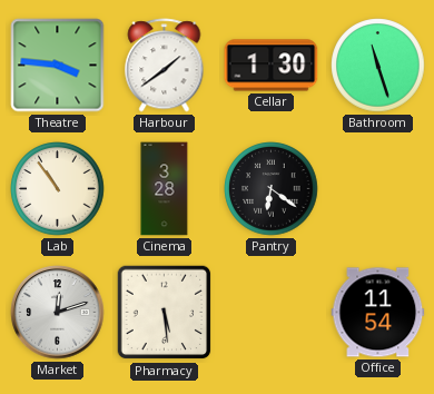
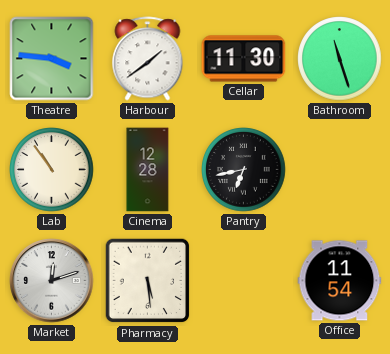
Cellar: 1:30 -> 11:30 (244, 59)
Cinema: 3:28 -> 12:28 (148, 170)
Pantry: 6:21 -> 6:43 (244, 170)
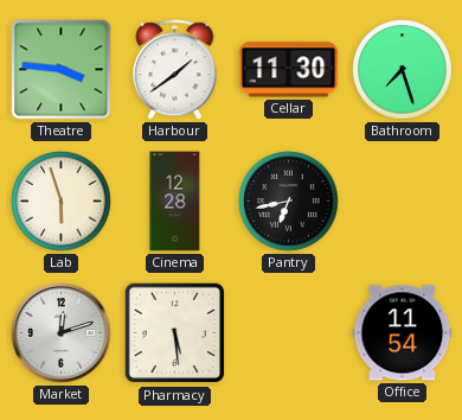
Bathroom: 11:27 -> 7:27 (403, 70)
Lab: 10:54 -> 5:57 (62, 202)
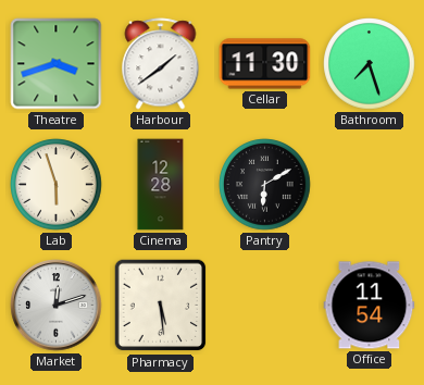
Theatre: 3:46 -> 3:42 (57, 64)
Pantry: 6:43 -> 6:10 (265, 185)
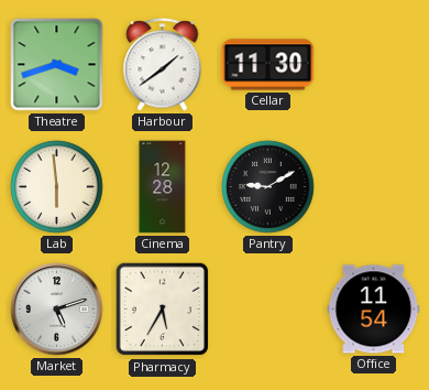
Bathroom: 7:27 -> none (370, 64)
Lab: 5:57 -> 5:59 (57, 187)
Pantry: 6:10 -> 9:10 (268, 187)
Market: 12:12 -> 5:12 (57, 310)
Pharmacy: 5:29 -> 5:35 (163, 310)
